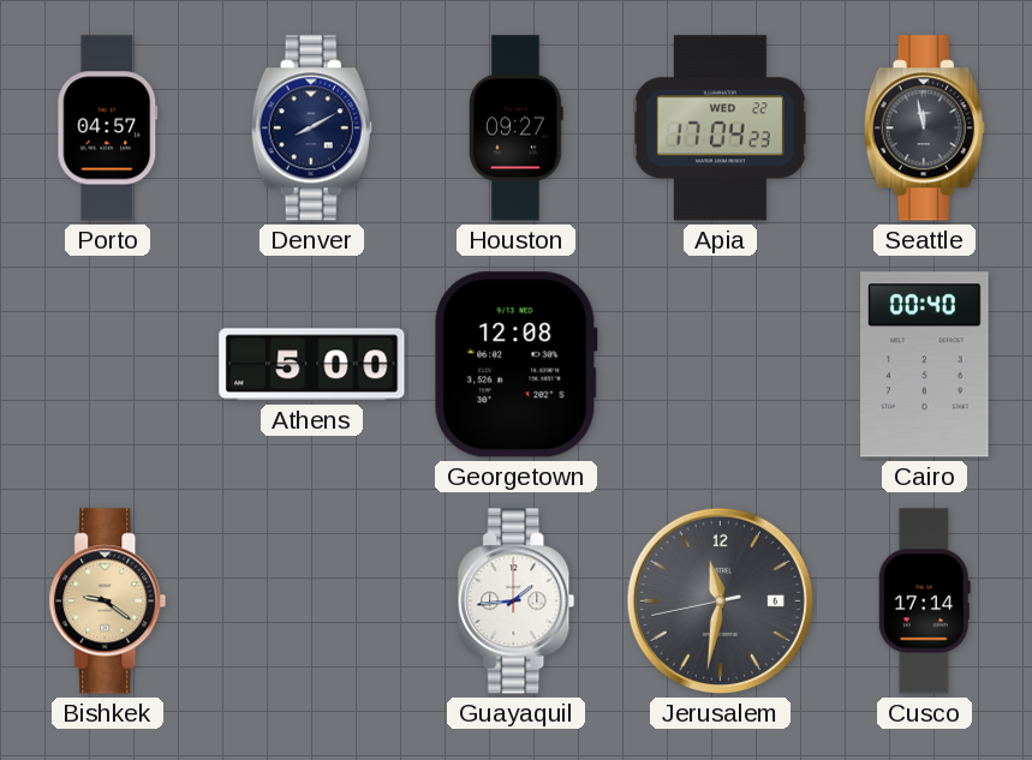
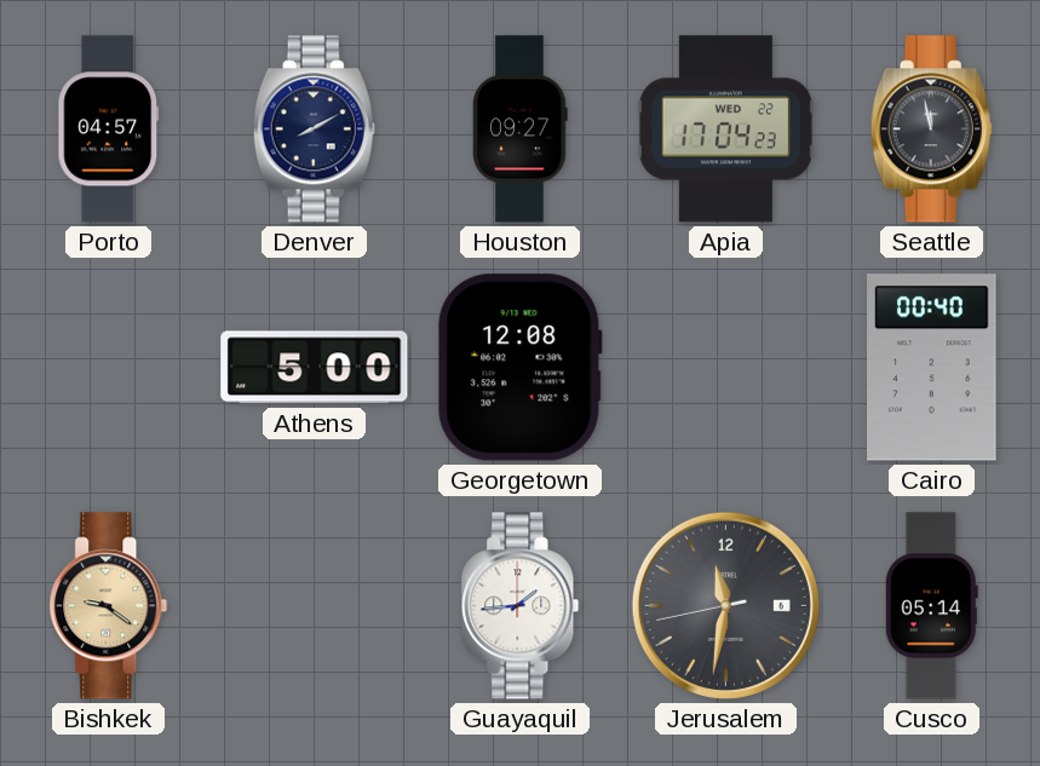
Cusco: 17:14 -> 05:14 (931, 606)
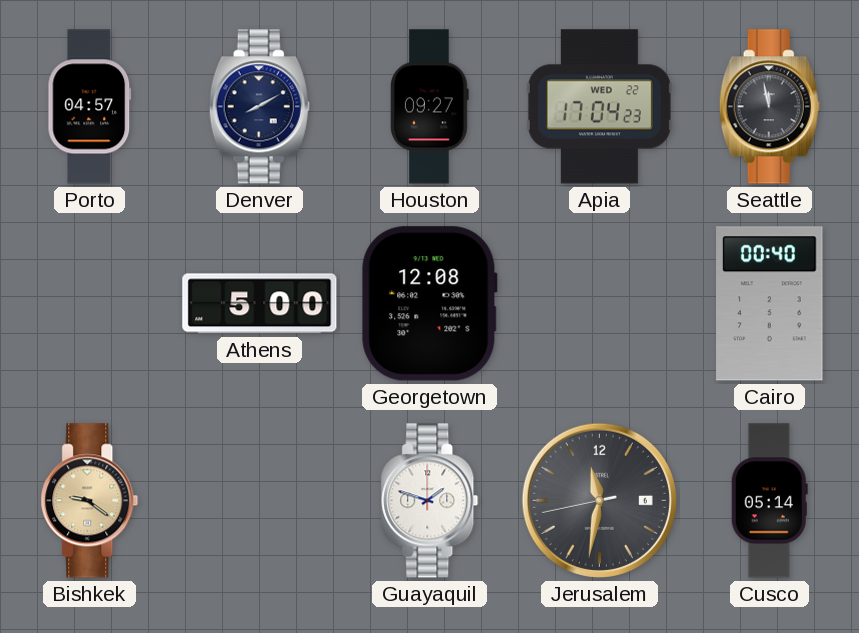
Guayaquil: 1:44 -> 1:48 (430, 501)
